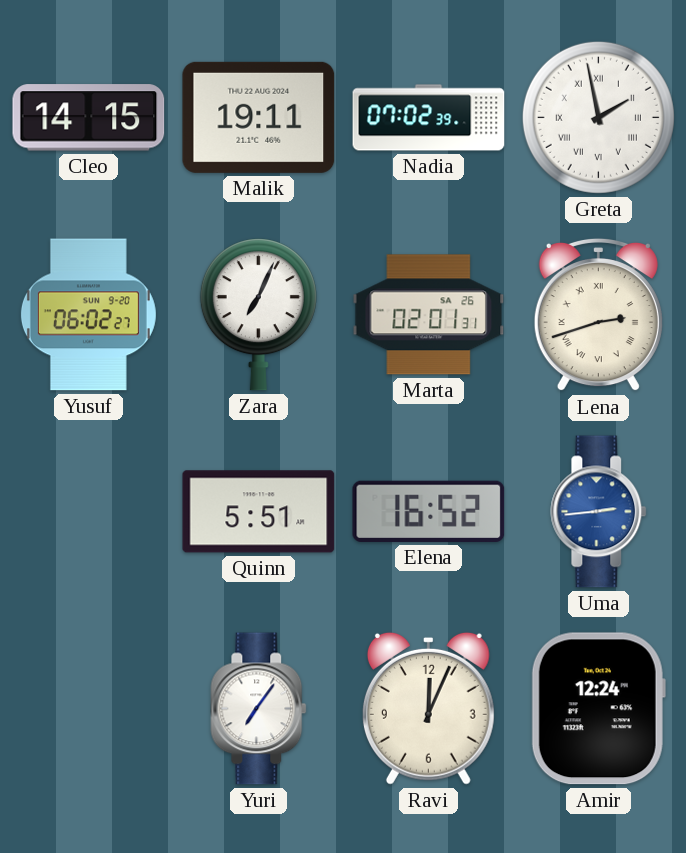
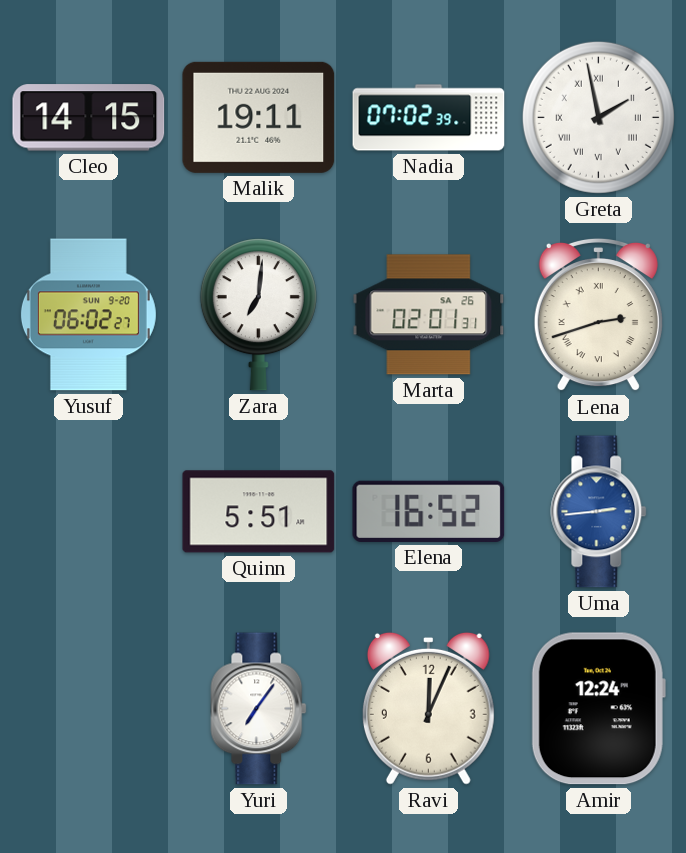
Zara: 7:04 -> 7:01 (258, 315)
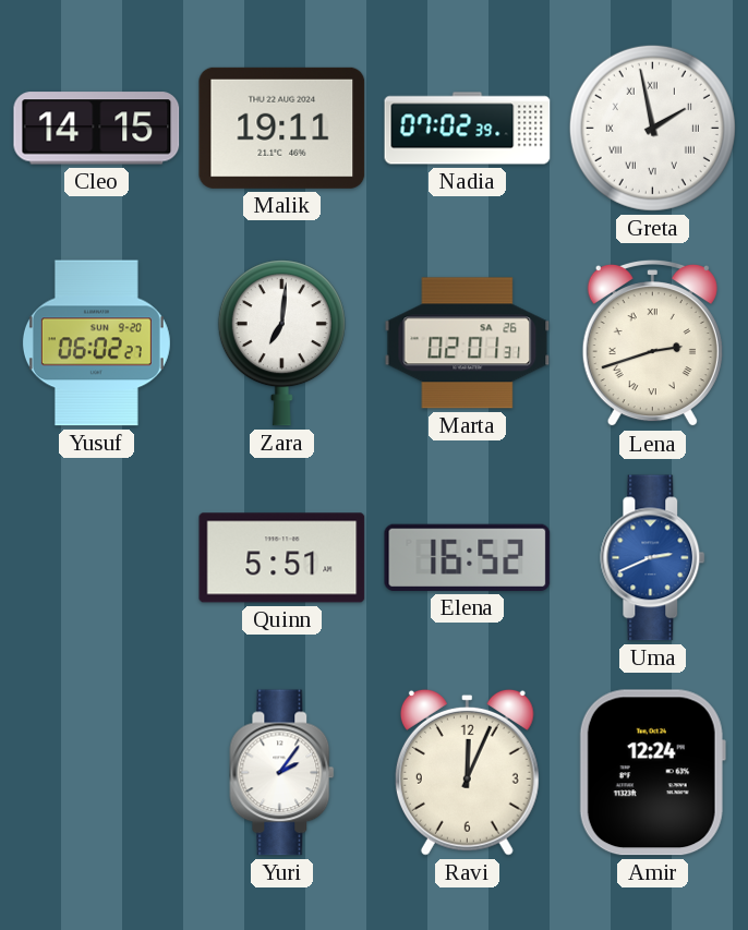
Uma: 2:44 -> 2:41 (653, 558)
Yuri: 7:06 -> 2:06 (282, 773)
